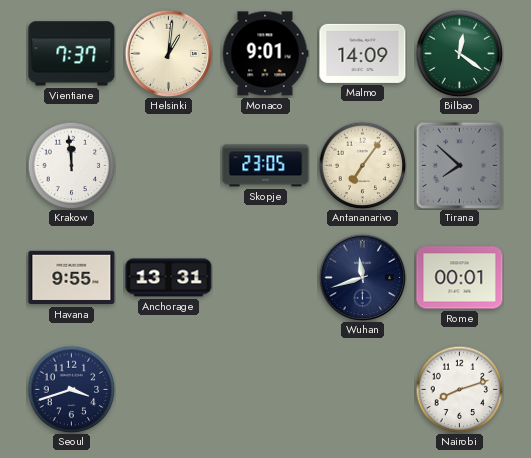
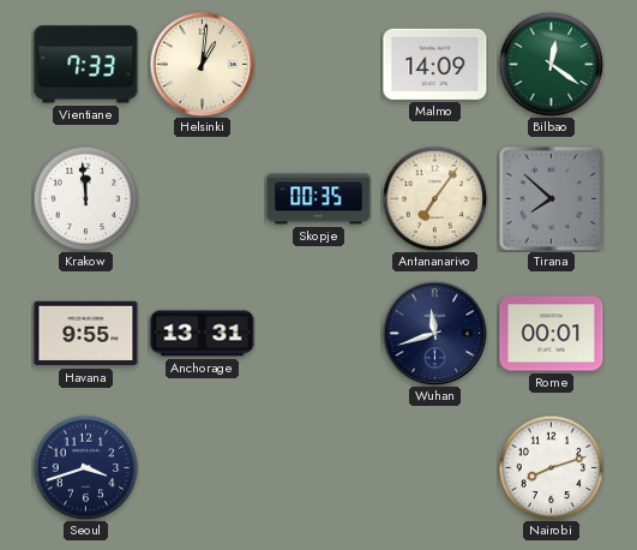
Vientiane: 7:37 -> 7:33 (86, 65)
Monaco: 9:01 -> none (265, 54)
Skopje: 23:05 -> 00:35 (319, 199)
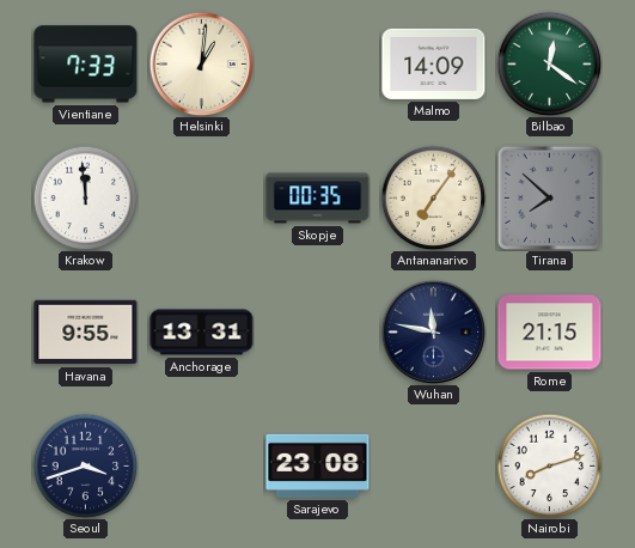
Wuhan: 11:42 -> 11:47 (433, 331)
Rome: 00:01 -> 21:15 (550, 333)
Sarajevo: none -> 23:08 (318, 465)
